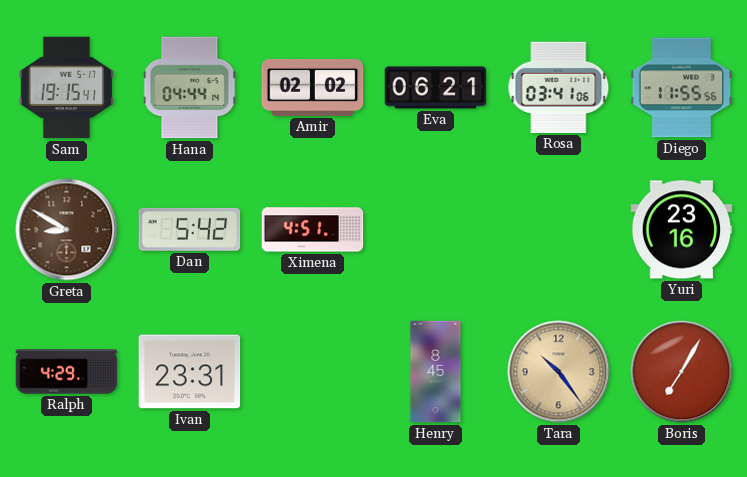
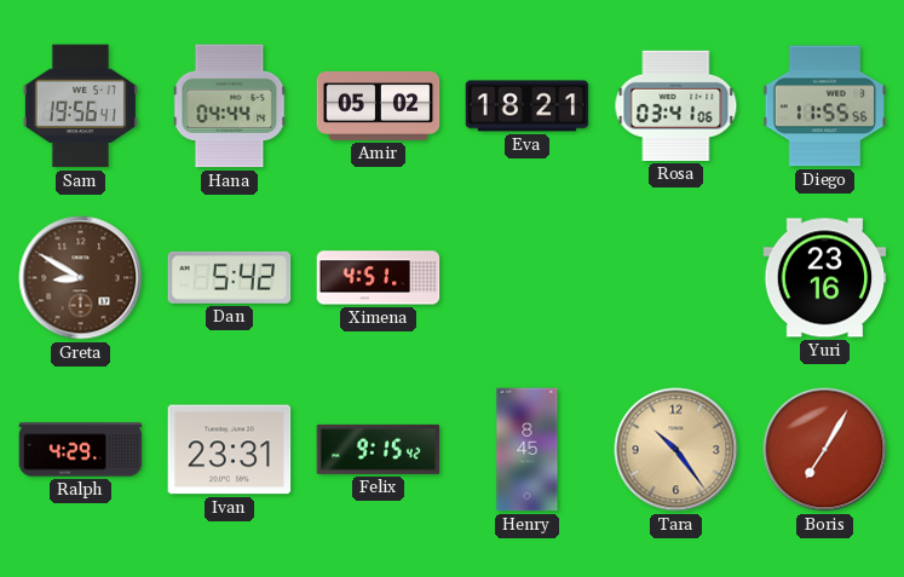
Sam: 19:15 -> 19:56 (80, 106)
Amir: 02:02 -> 05:02 (379, 105)
Eva: 06:21 -> 18:21 (528, 106)
Felix: none -> 9:15 (379, 449)
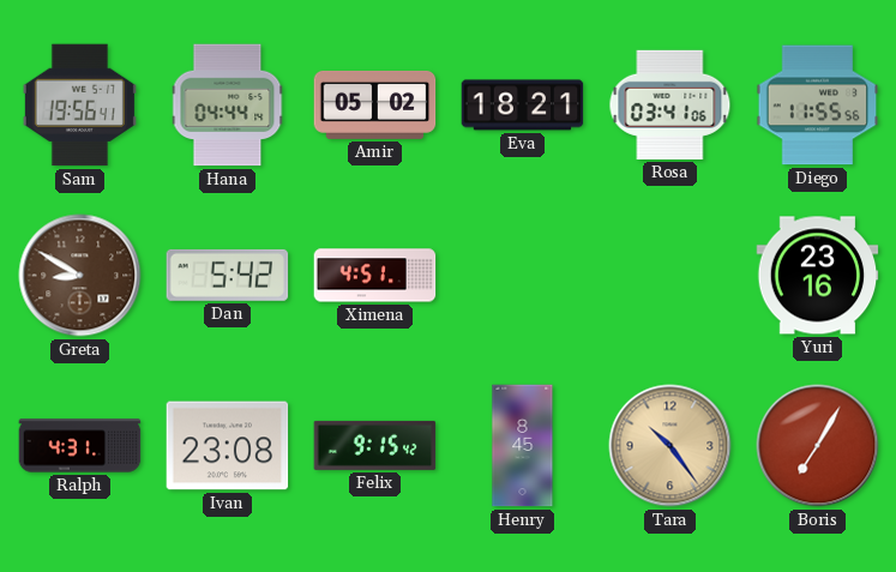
Ralph: 4:29 -> 4:31 (80, 446)
Ivan: 23:31 -> 23:08 (228, 446)
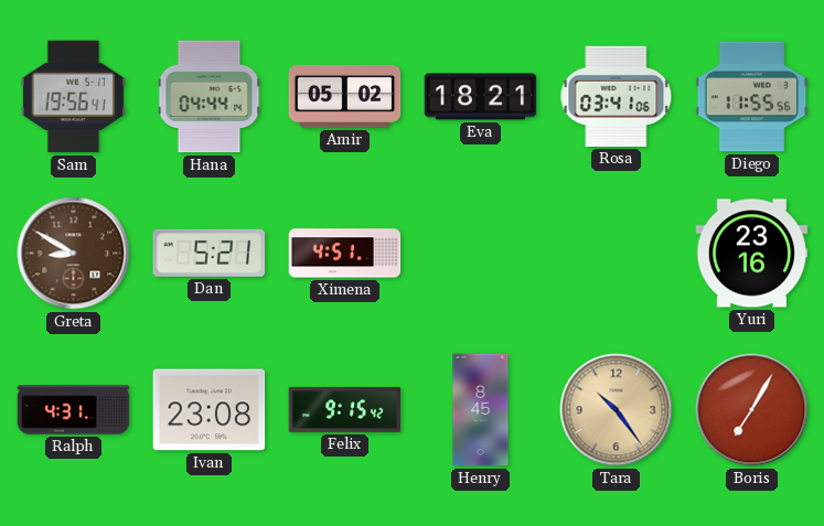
Dan: 5:42 -> 5:21 (210, 253)
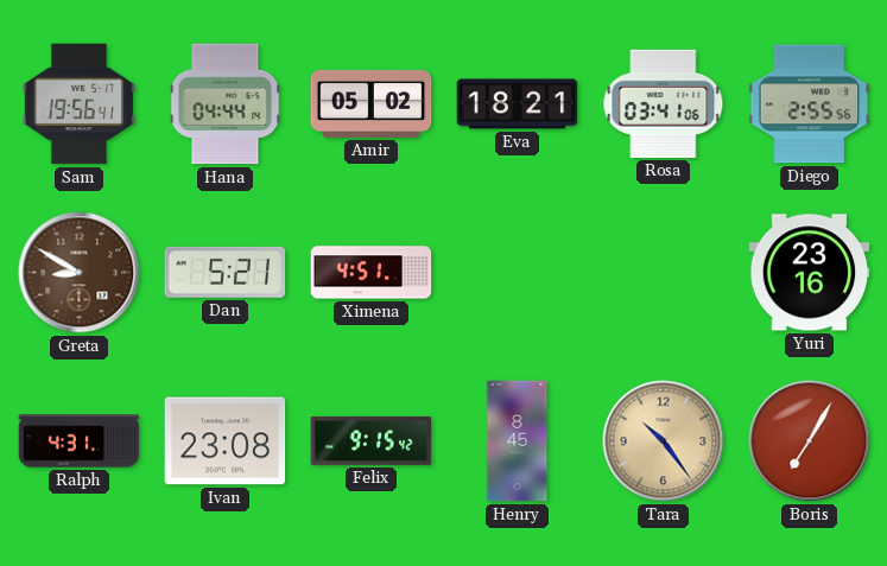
Diego: 11:55 -> 2:55 (810, 104)
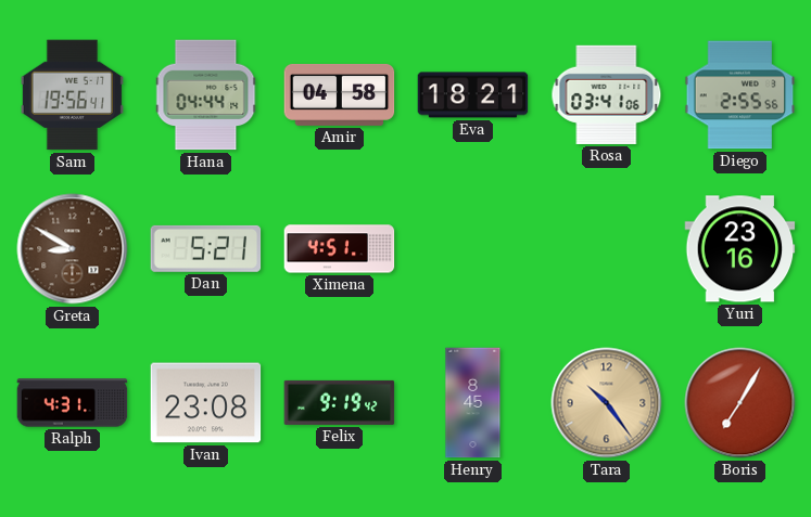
Amir: 05:02 -> 04:58 (340, 94)
Felix: 9:15 -> 9:19 (340, 402)
